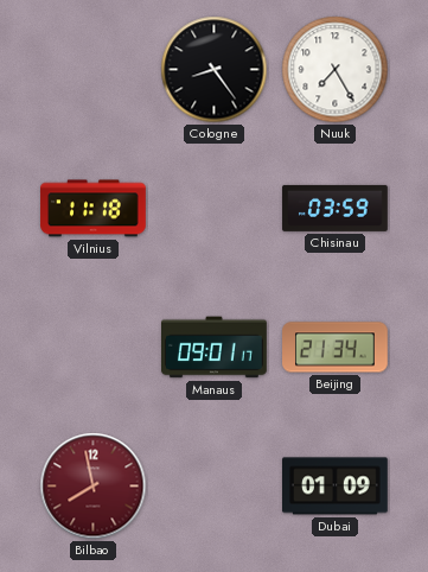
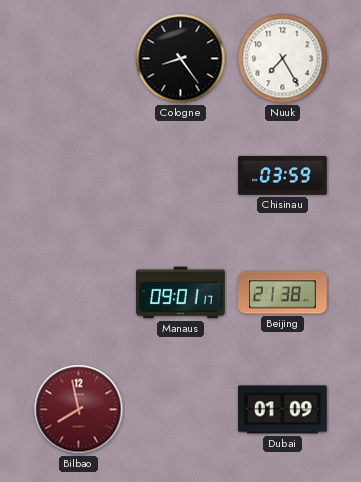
Vilnius: 11:18 -> none (94, 209)
Beijing: 21:34 -> 21:38 (283, 293)
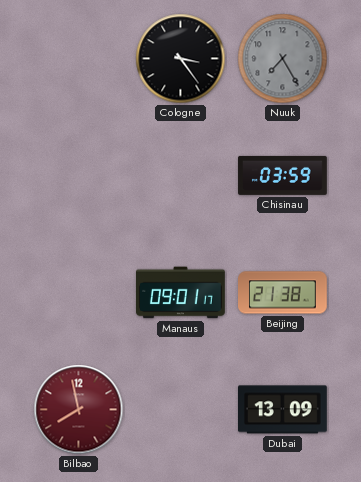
Cologne: 8:24 -> 3:24 (181, 59)
Nuuk dial: white -> grey (283, 59)
Dubai: 01:09 -> 13:09 (283, 410)
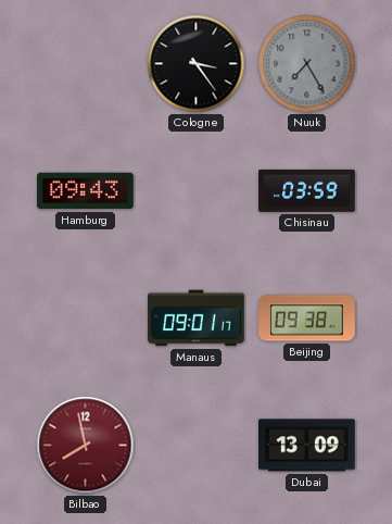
Hamburg: none -> 09:43 (86, 191)
Beijing: 21:38 -> 09:38 (307, 319)
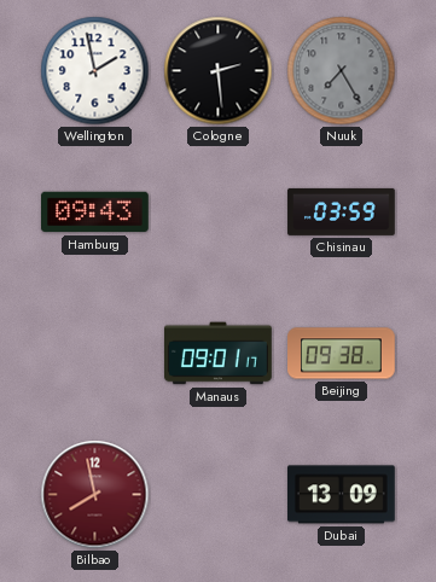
Wellington: none -> 1:58 (95, 71)
Cologne: 3:24 -> 2:29 (219, 71)
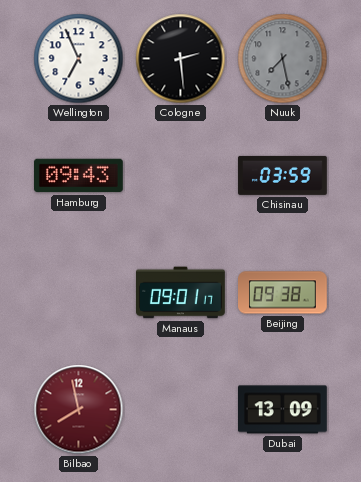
Wellington: 1:58 -> 6:56 (79, 59)
Nuuk: 7:25 -> 7:28 (283, 59)
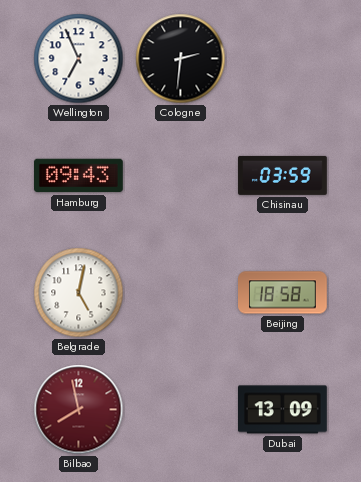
Cologne: 2:29 -> 2:31 (181, 59)
Nuuk: 7:28 -> none (283, 59)
Belgrade: none -> 5:02 (79, 293)
Manaus: 09:01 -> none (181, 293)
Beijing: 09:38 -> 18:58 (283, 293)
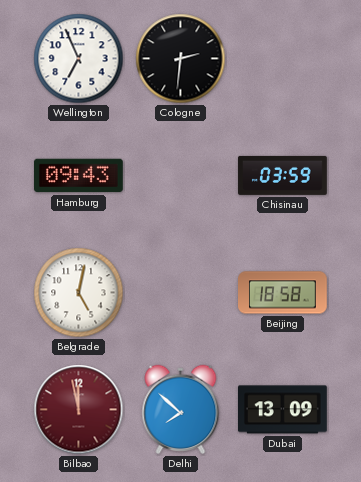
Bilbao: 7:58 -> 11:58 (79, 410)
Delhi: none -> 7:52 (181, 409)
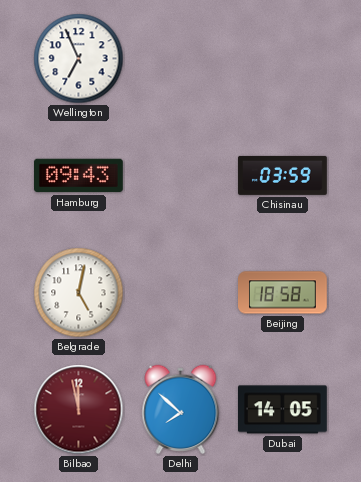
Cologne: 2:31 -> none (181, 59)
Dubai: 13:09 -> 14:05 (283, 410)
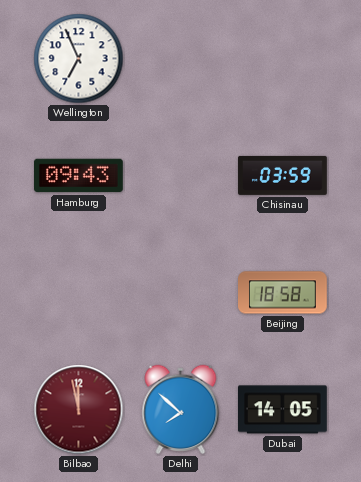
Belgrade: 5:02 -> none (79, 293)
